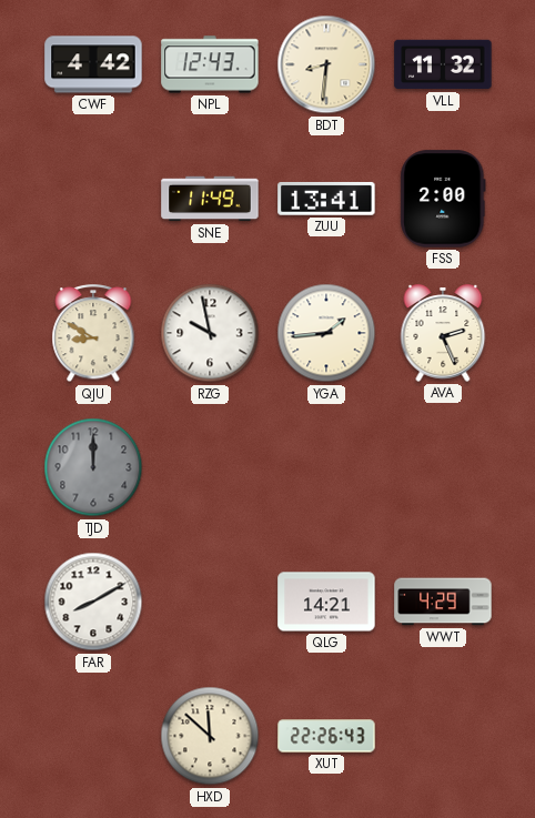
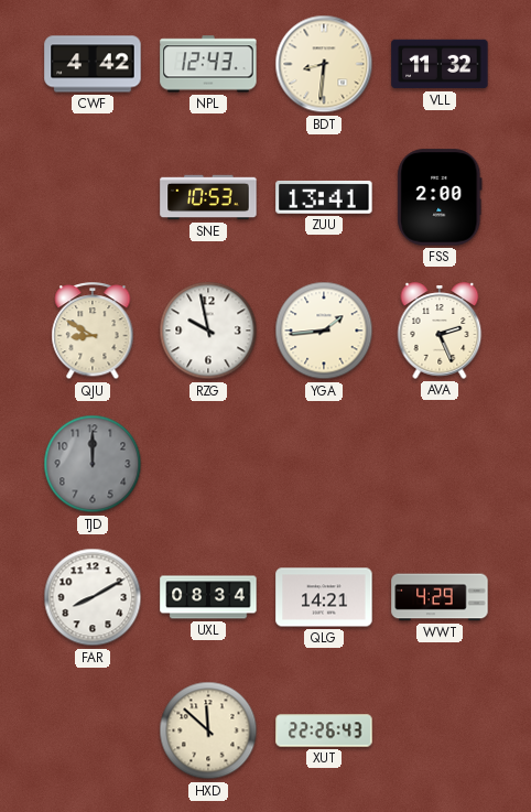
SNE: 11:49 -> 10:53 (208, 197)
UXL: none -> 08:34 (208, 597)
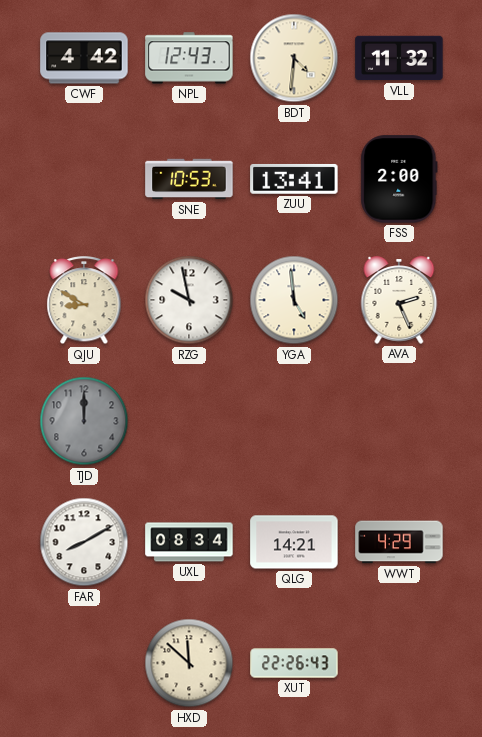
BDT: 8:31 -> 4:31 (294, 58)
YGA: 1:44 -> 4:59 (294, 300)
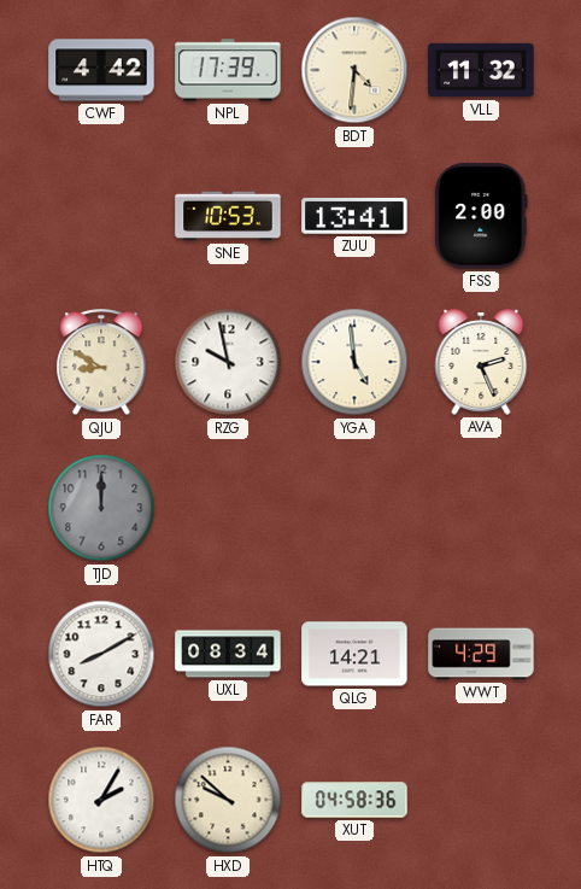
NPL: 12:43 -> 17:39 (228, 70)
HTQ: none -> 2:05 (101, 800)
HXD: 11:52 -> 9:52 (228, 800)
XUT: 22:26 -> 04:58 (354, 800)
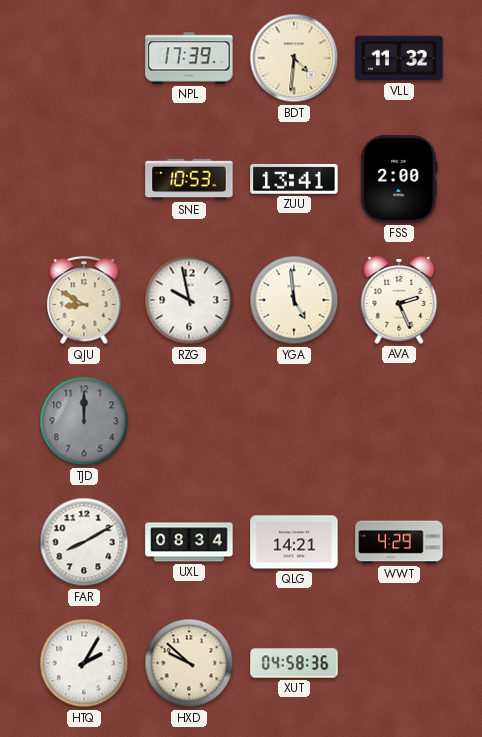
CWF: 4:42 -> none (101, 70)
